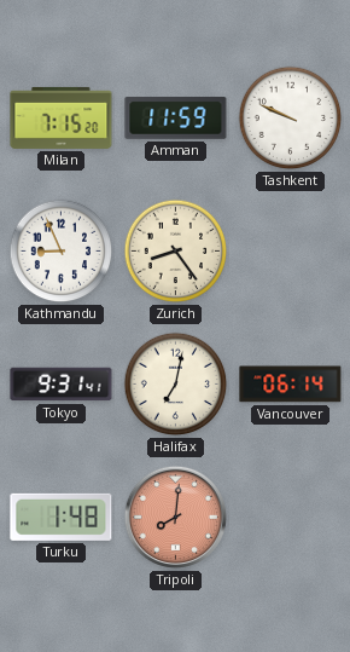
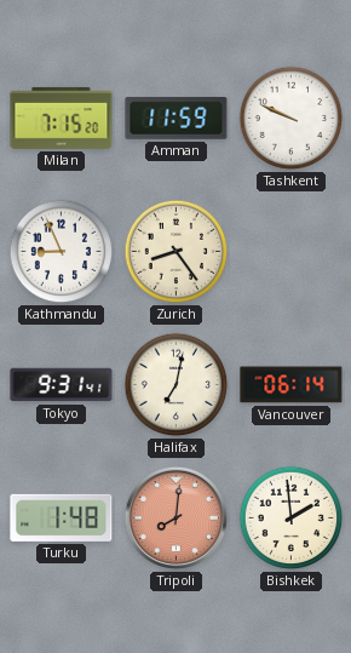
Bishkek: none -> 1:59 (292, 519)
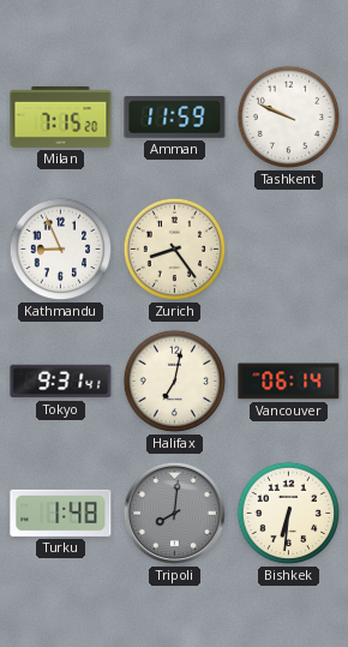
Tripoli dial: salmon -> grey (174, 513)
Bishkek: 1:59 -> 6:31 (289, 514)
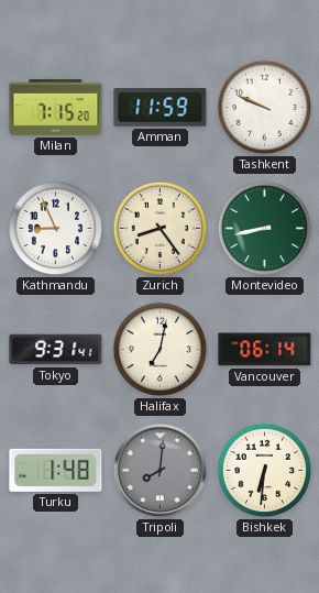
Montevideo: none -> 8:43 (265, 229)
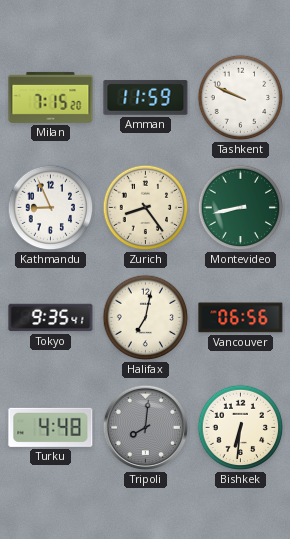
Tokyo: 9:31 -> 9:35 (51, 318)
Vancouver: 06:14 -> 06:56 (241, 318)
Turku: 1:48 -> 4:48 (51, 427)
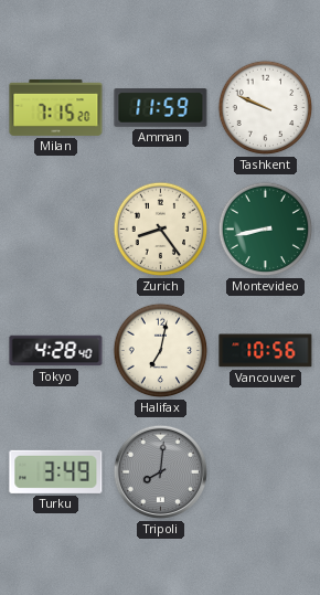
Kathmandu: 8:56 -> none (51, 208)
Tokyo: 9:35 -> 4:28 (56, 351)
Vancouver: 06:56 -> 10:56 (266, 351)
Turku: 4:48 -> 3:49 (56, 471)
Bishkek: 6:31 -> none (241, 428)
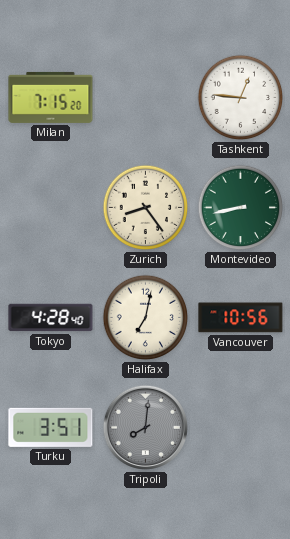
Amman: 11:59 -> none (161, 108)
Tashkent: 9:49 -> 12:46 (241, 98)
Turku: 3:49 -> 3:51 (51, 427)
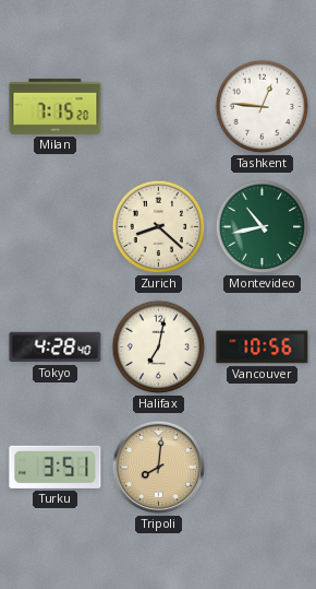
Zurich: 8:24 -> 8:22 (159, 227)
Montevideo: 8:43 -> 10:43 (263, 227)
Tripoli dial: grey -> champagne (158, 467)
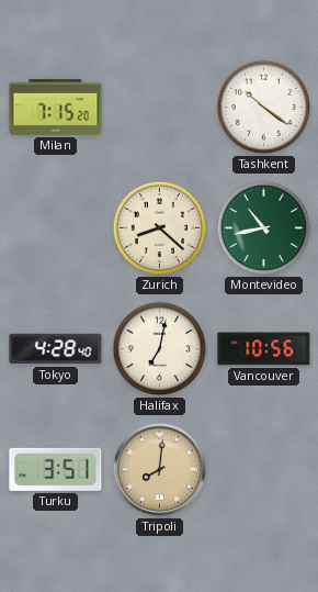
Tashkent: 12:46 -> 10:21 (264, 108)
